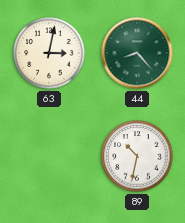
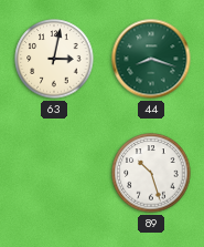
44: 8:23 -> 8:18 (151, 59)
89: 10:32 -> 10:27 (151, 173)
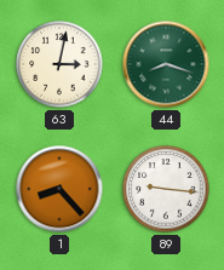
1: none -> 8:23 (59, 189)
89: 10:27 -> 9:16 (166, 189)
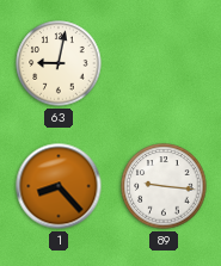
63: 3:02 -> 9:02 (59, 63)
44: 8:18 -> none (166, 64)
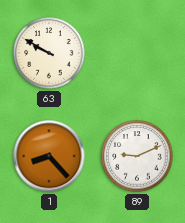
63: 9:02 -> 9:50 (49, 53)
89: 9:16 -> 9:11 (137, 156)
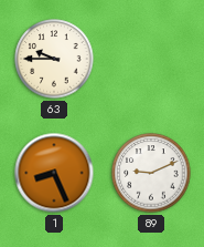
63: 9:50 -> 9:45 (54, 59)
1: 8:23 -> 8:26 (54, 173)
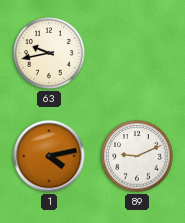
63: 9:45 -> 9:43 (49, 53)
1: 8:26 -> 4:13 (49, 156)
